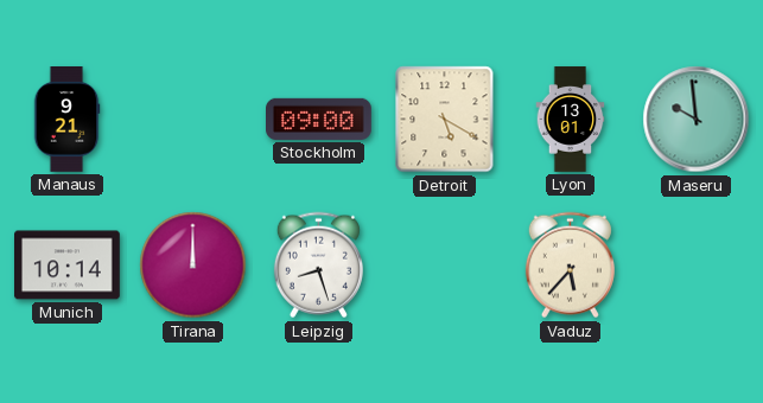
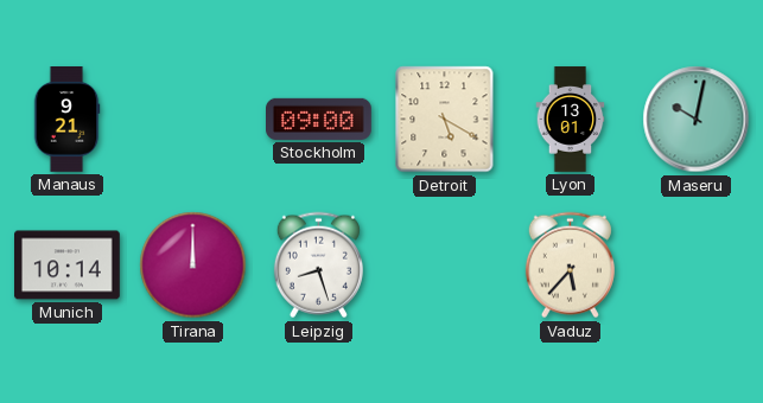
Maseru: 9:59 -> 10:02 (697, 120)
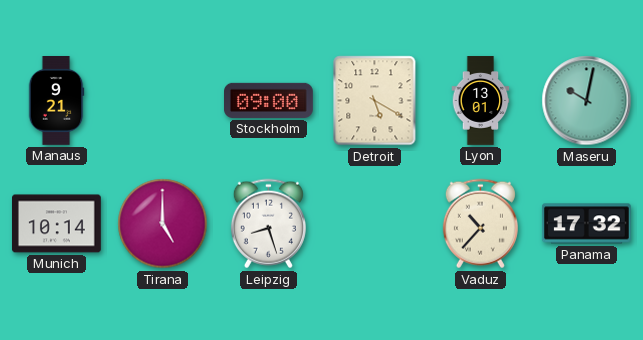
Tirana: 12:00 -> 5:00 (163, 224)
Vaduz: 5:37 -> 10:37 (480, 224)
Panama: none -> 17:32 (586, 224)
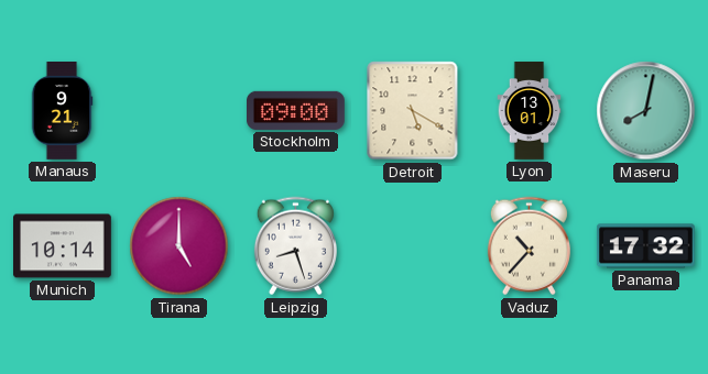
Maseru: 10:02 -> 8:02 (646, 111)
